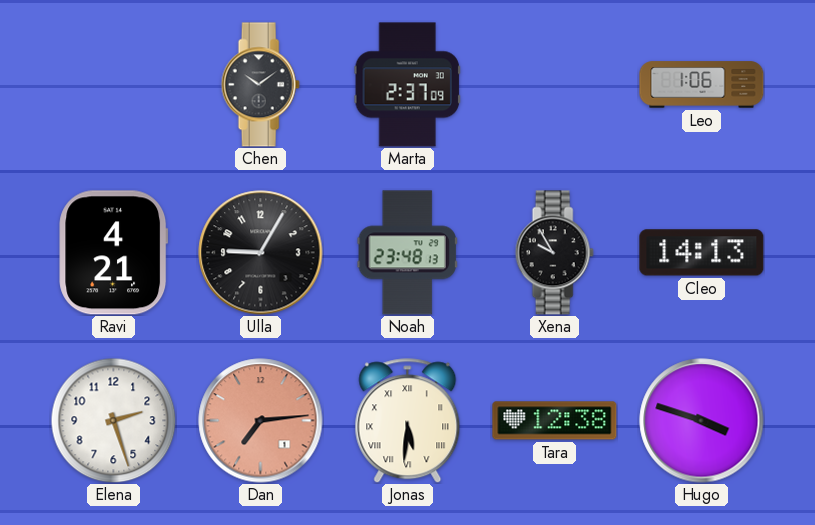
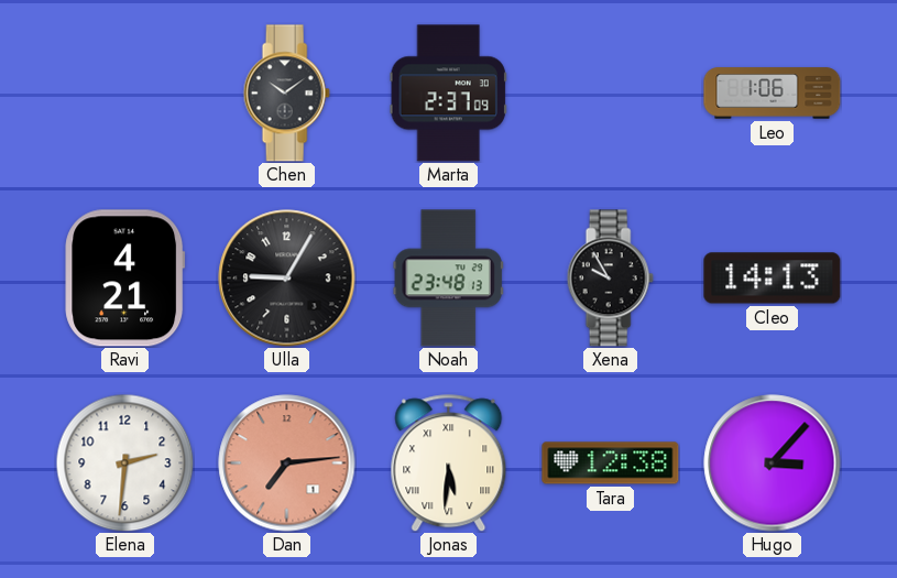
Elena: 2:27 -> 2:31 (124, 462)
Hugo: 3:48 -> 3:07 (773, 464)
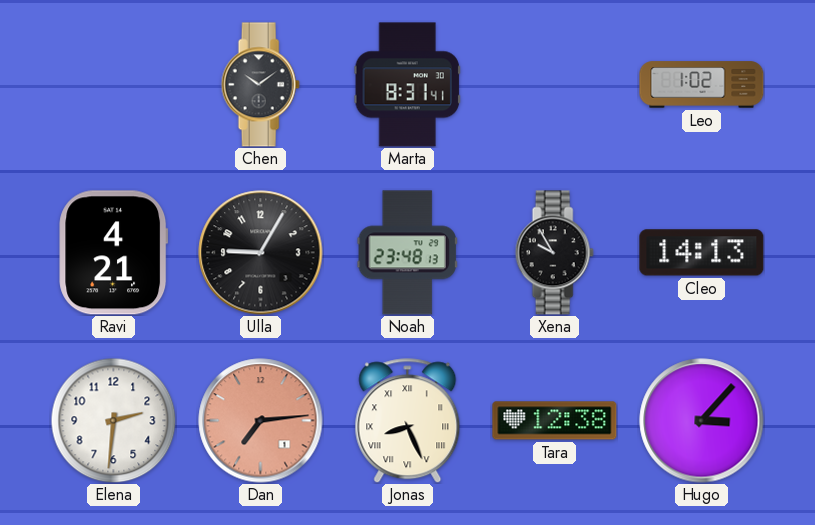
Marta: 2:37 -> 8:31 (407, 85)
Leo: 1:06 -> 1:02 (702, 85)
Jonas: 5:31 -> 8:26 (408, 421)
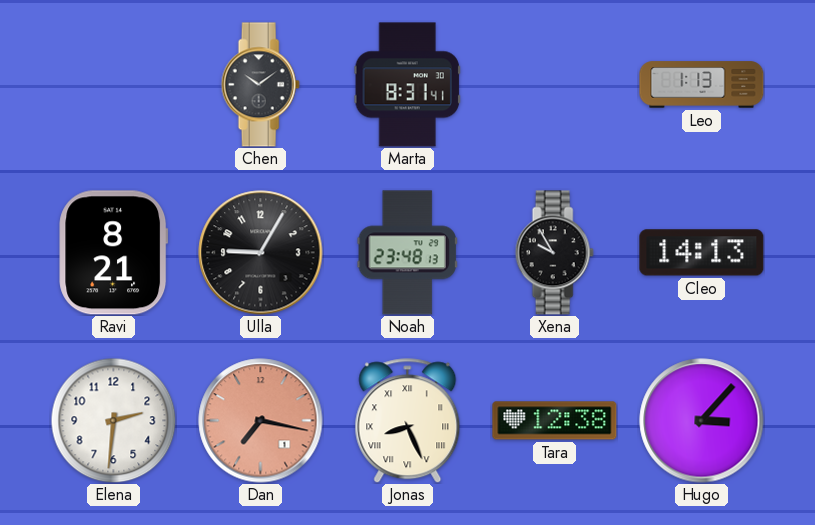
Leo: 1:02 -> 1:13 (702, 85)
Ravi: 4:21 -> 8:21 (114, 253)
Dan: 7:14 -> 7:17 (261, 421)
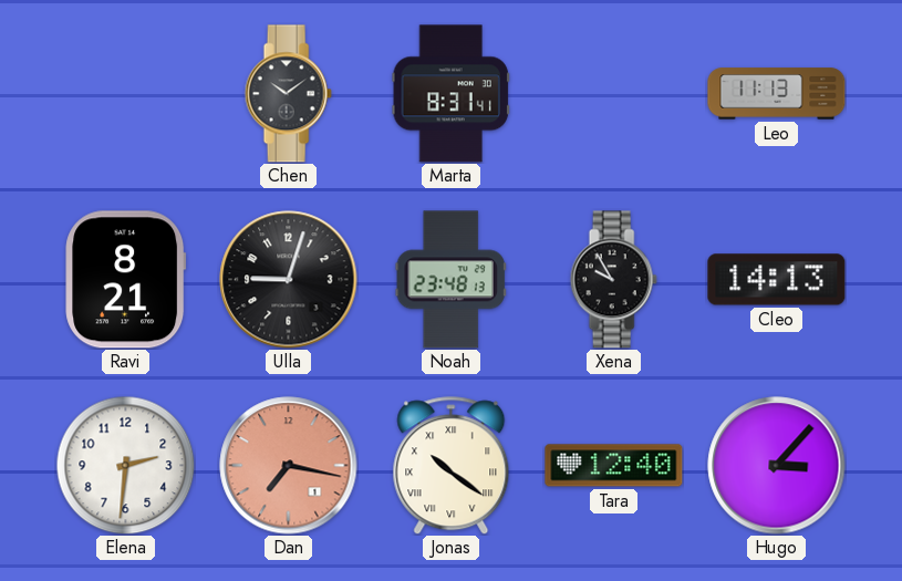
Leo: 1:13 -> 11:13 (777, 94)
Ulla: 9:05 -> 9:03 (289, 280)
Jonas: 8:26 -> 10:21 (452, 466)
Tara: 12:38 -> 12:40 (614, 466)
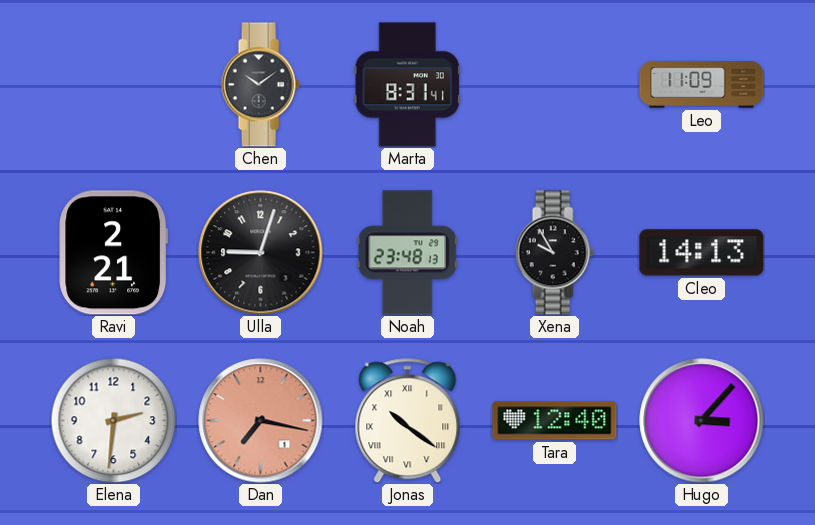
Leo: 11:13 -> 11:09 (702, 85)
Ravi: 8:21 -> 2:21 (114, 253)
